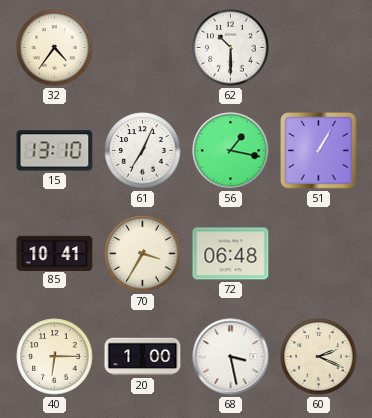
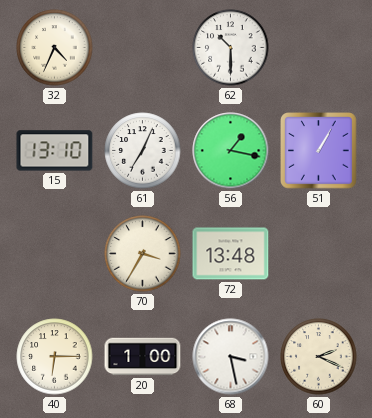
32: 4:36 -> 4:34 (55, 48)
85: 10:41 -> none (55, 253)
72: 06:48 -> 13:48 (231, 254)
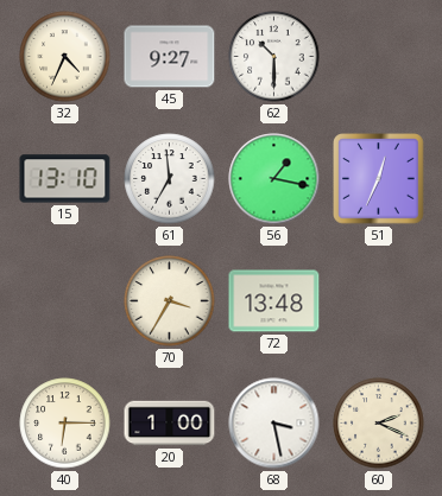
45: none -> 9:27 (170, 57)
61: 7:04 -> 6:59 (170, 179)
51: 1:05 -> 12:34 (379, 179)
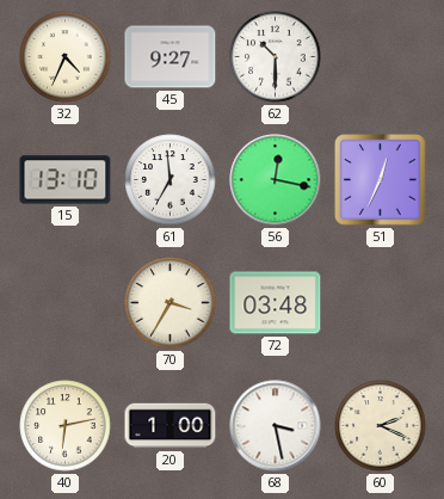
56: 1:17 -> 12:17 (276, 180)
72: 13:48 -> 03:48 (276, 303)
40: 6:15 -> 6:13 (66, 426)
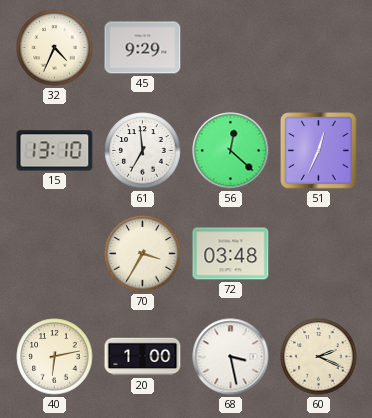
45: 9:27 -> 9:29 (143, 48)
62: 10:30 -> none (276, 57)
56: 12:17 -> 12:22 (231, 151)
